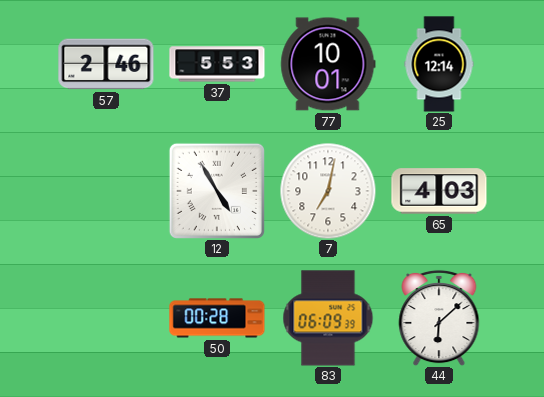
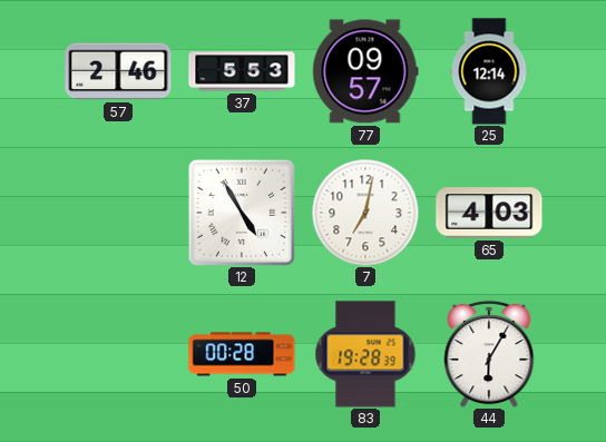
77: 10:01 -> 09:57 (365, 71)
83: 06:09 -> 19:28 (365, 354)
44: 6:08 -> 6:05 (489, 354)
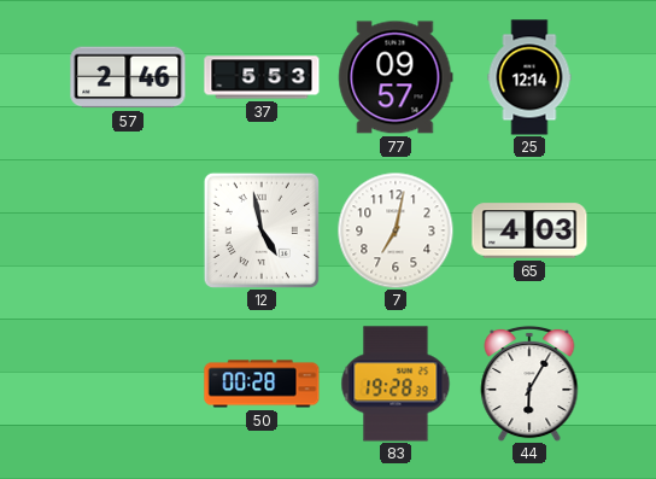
12: 4:55 -> 4:58 (262, 230)
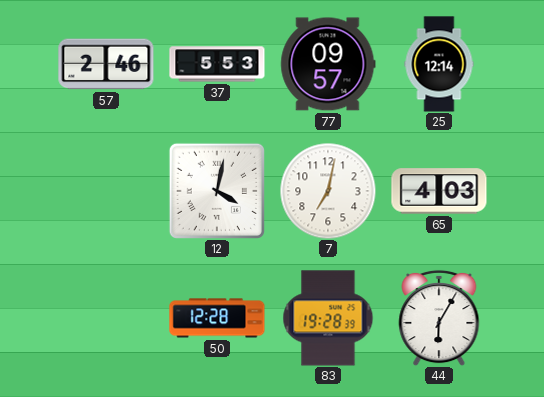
12: 4:58 -> 4:02 (217, 191)
50: 00:28 -> 12:28 (217, 318)
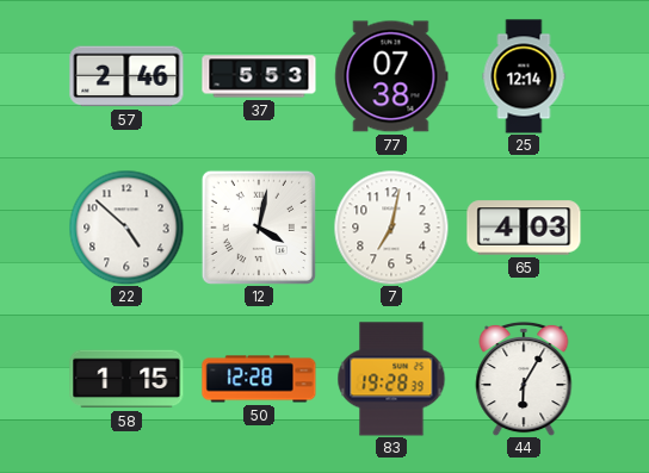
77: 09:57 -> 07:38 (391, 76)
22: none -> 4:52 (126, 228)
58: none -> 1:15 (126, 379)
